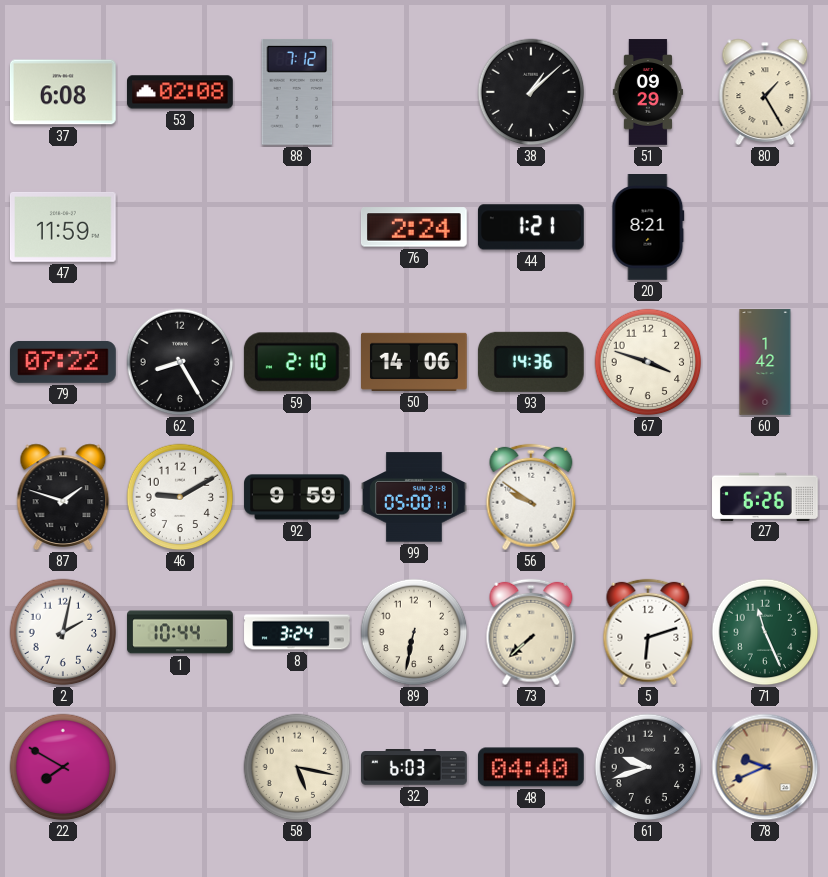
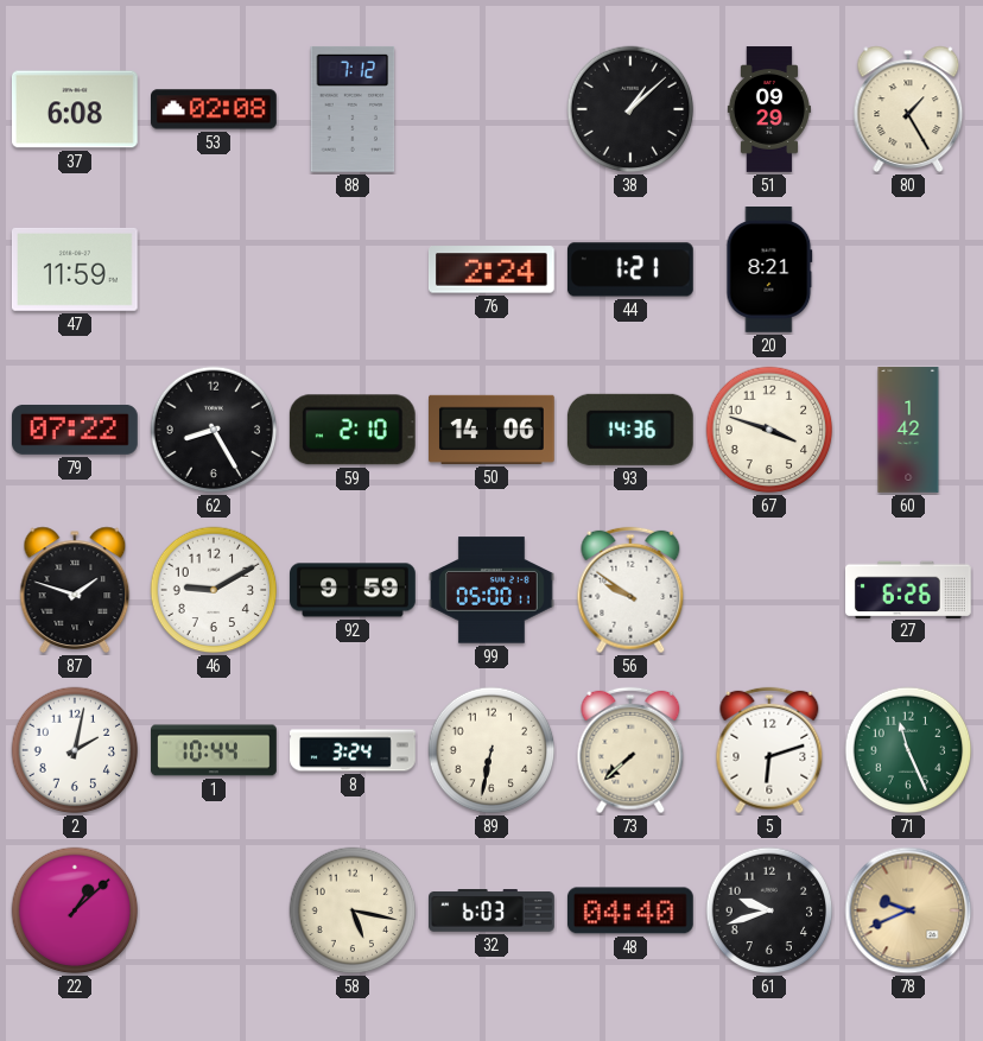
22: 7:50 -> 1:08 (75, 910)
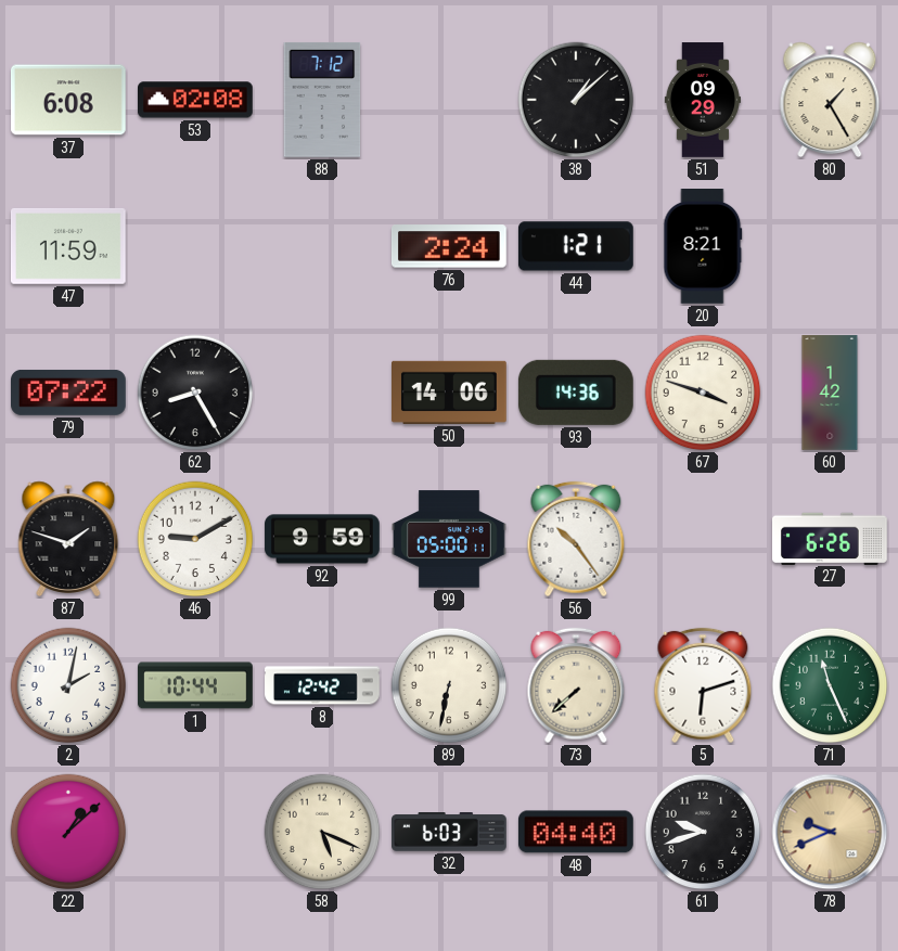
59: 2:10 -> none (353, 430)
56: 9:51 -> 10:24 (576, 539)
8: 3:24 -> 12:42 (322, 685)
58: 5:17 -> 5:19 (322, 832)
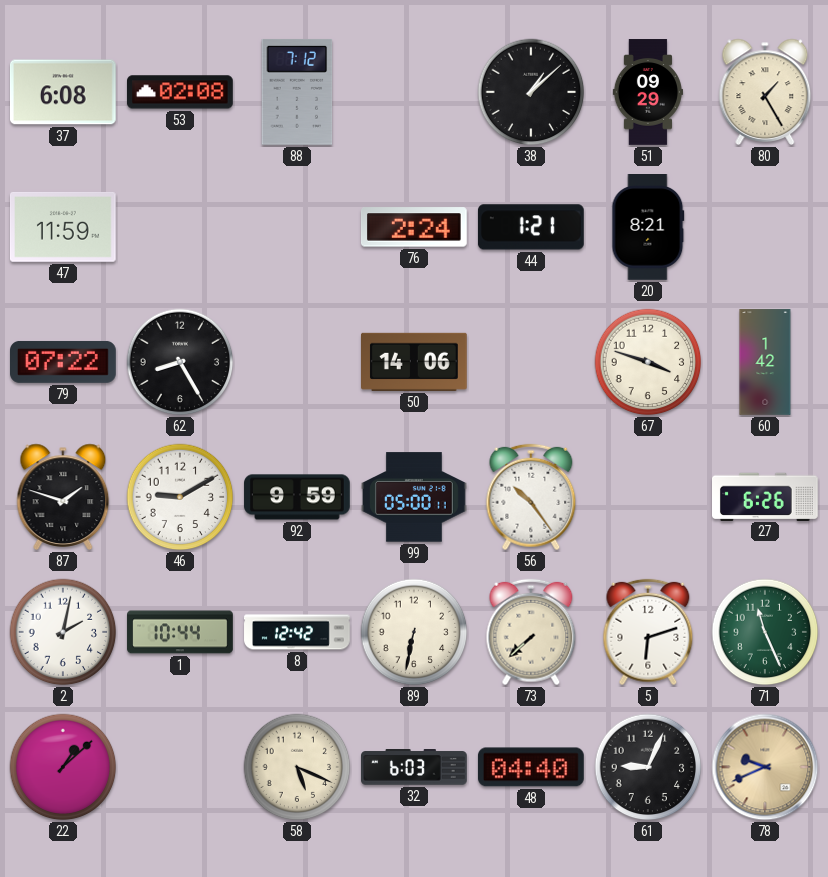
93: 14:36 -> none (576, 393)
61: 9:42 -> 9:04 (648, 767)
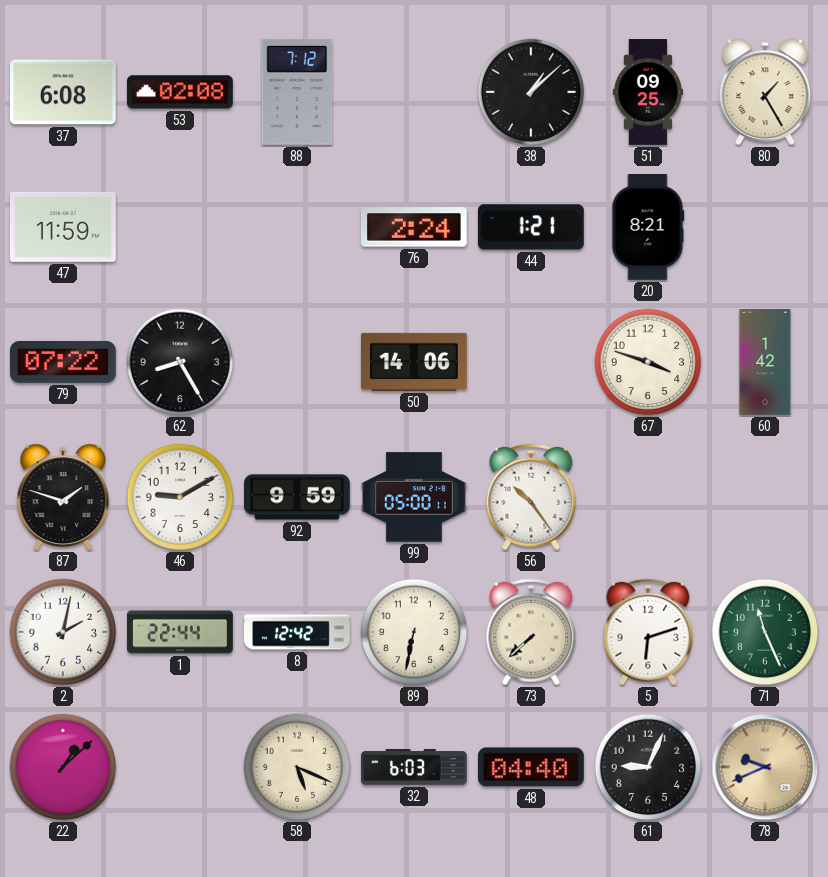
51: 09:29 -> 09:25 (648, 92)
27: 6:26 -> none (766, 496)
1: 10:44 -> 22:44 (180, 632)
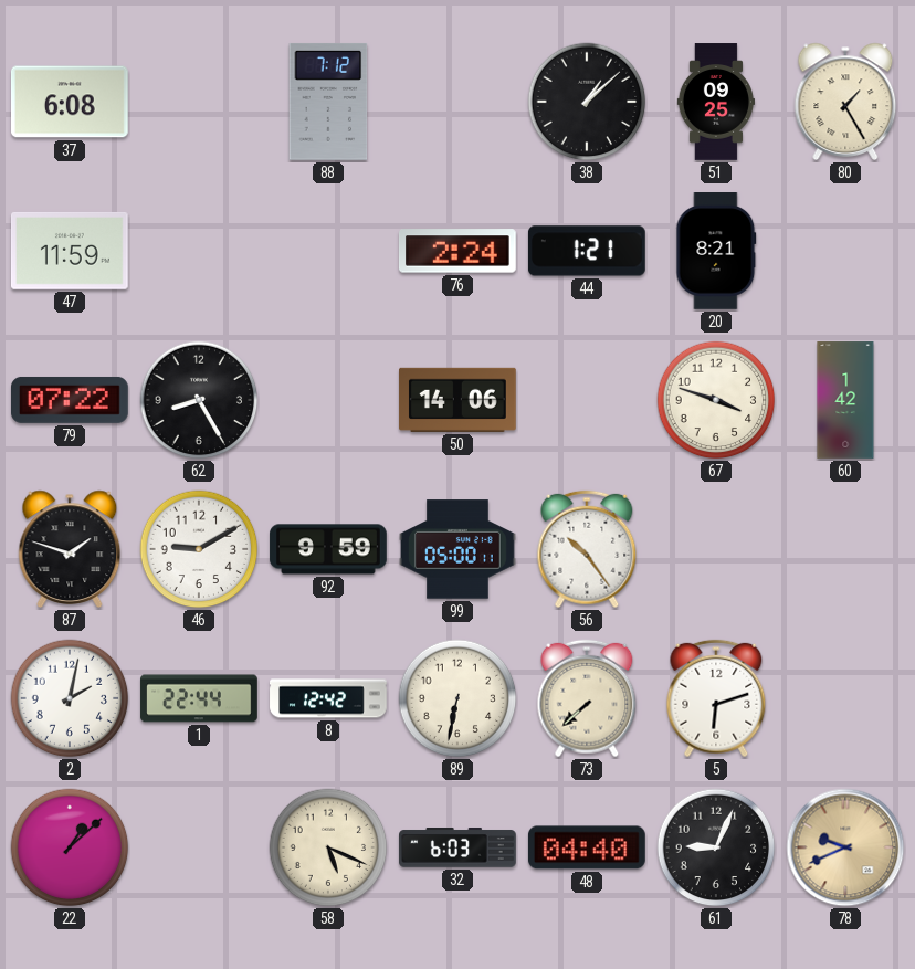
53: 02:08 -> none (181, 92)
71: 11:26 -> none (765, 632)
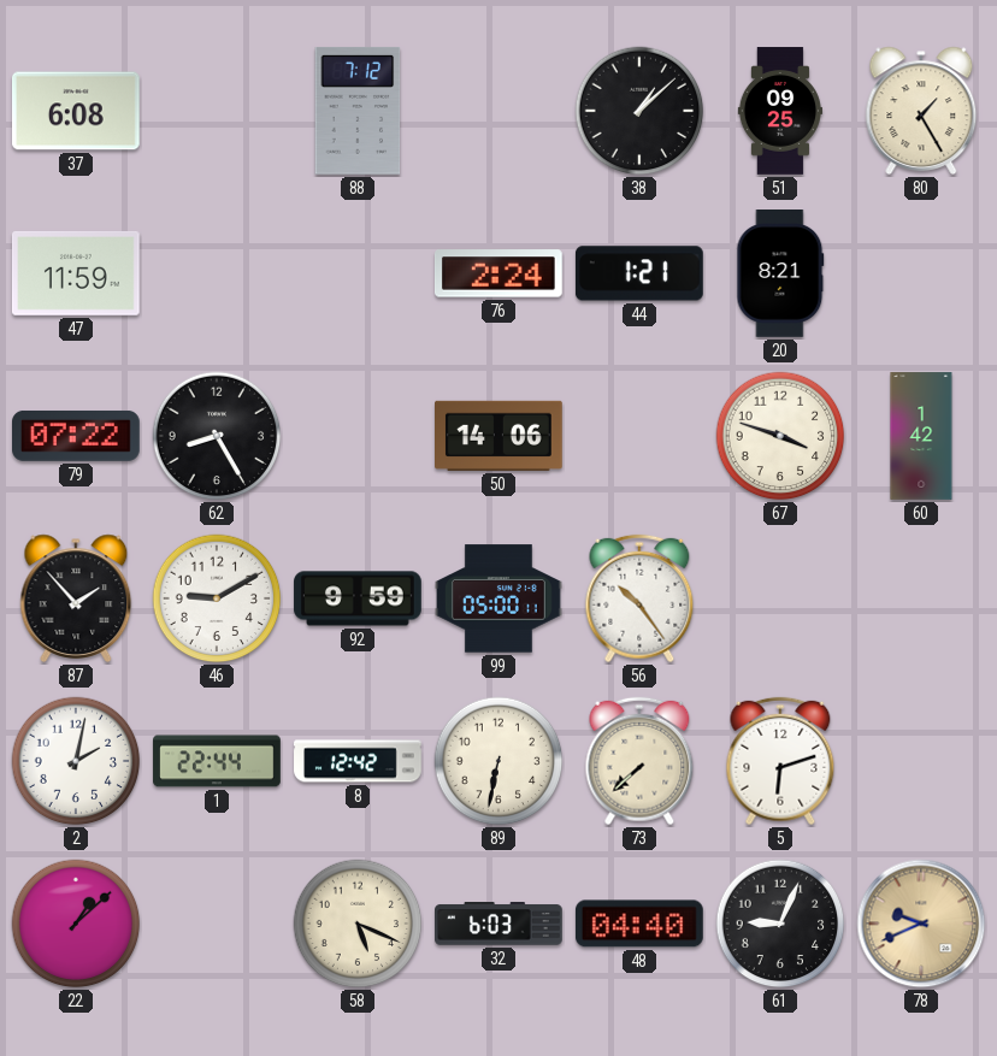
87: 1:48 -> 1:53 (76, 598)
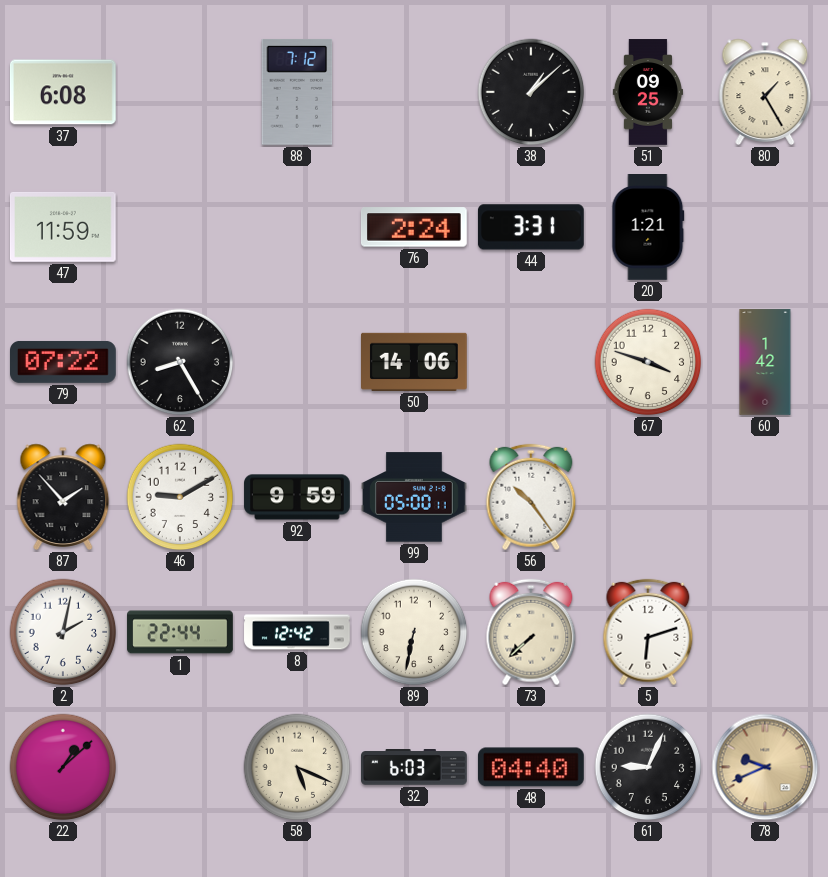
44: 1:21 -> 3:31 (531, 227)
20: 8:21 -> 1:21 (648, 228)
